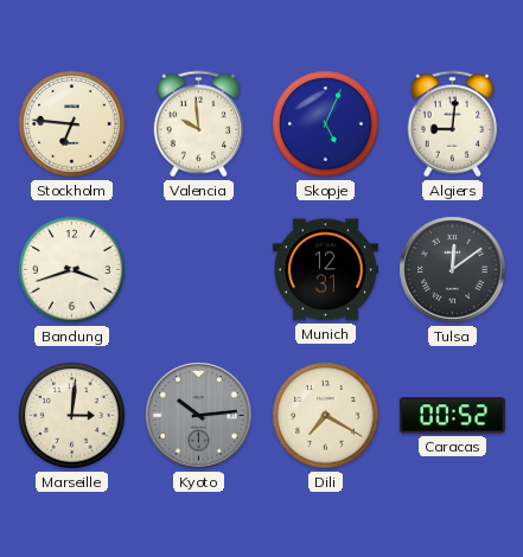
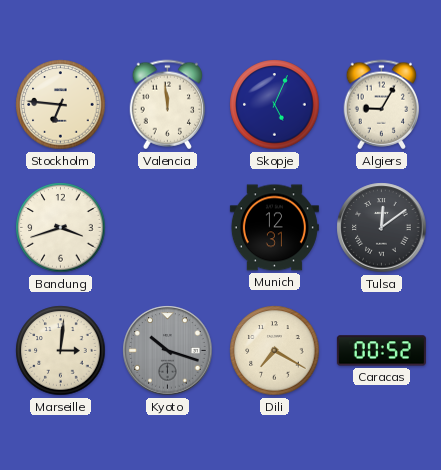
Valencia: 9:59 -> 11:59 (168, 105)
Algiers: 9:01 -> 9:05 (382, 105)
Kyoto: 10:14 -> 10:18 (168, 351)
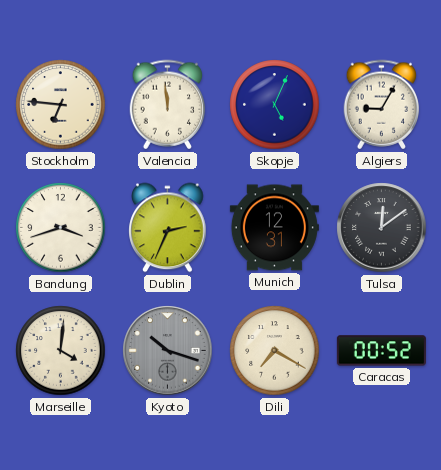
Dublin: none -> 2:34 (168, 228)
Marseille: 3:01 -> 4:01 (61, 351)
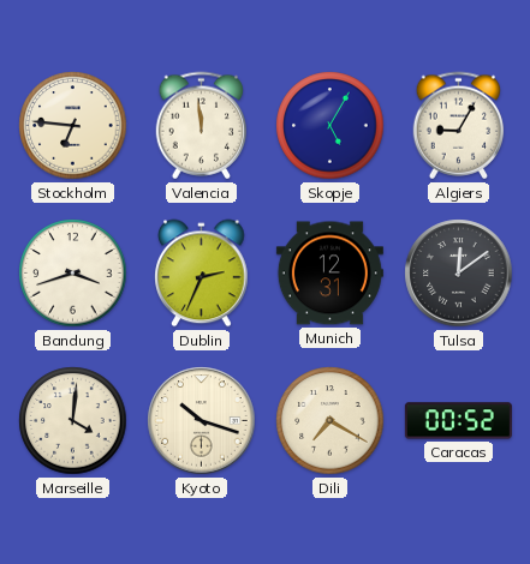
Skopje: 5:04 -> 5:05 (330, 126)
Kyoto dial: grey -> cream (202, 421)
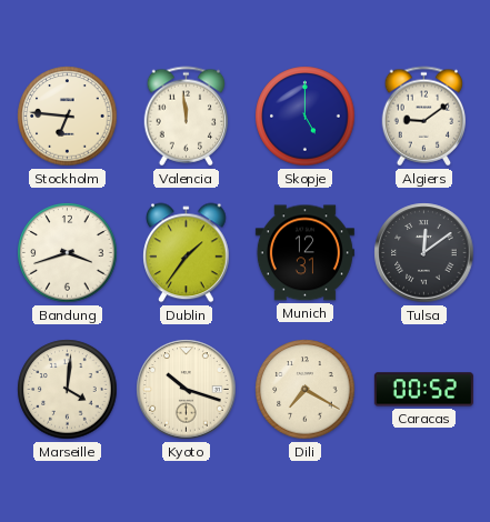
Skopje: 5:05 -> 5:00 (306, 117)
Algiers: 9:05 -> 9:09 (424, 117)
Dublin: 2:34 -> 1:36 (187, 253)
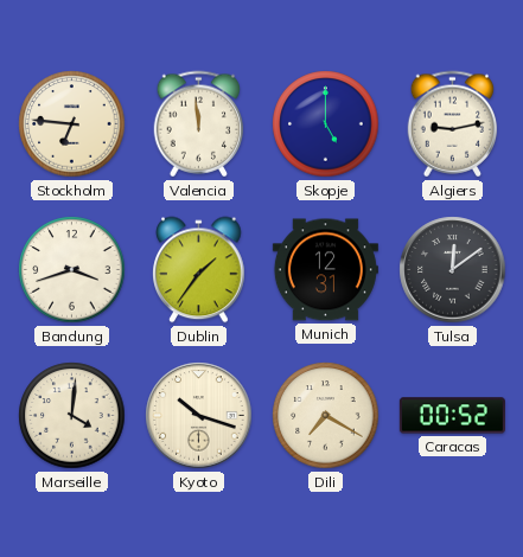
Algiers: 9:09 -> 9:13 (453, 124)
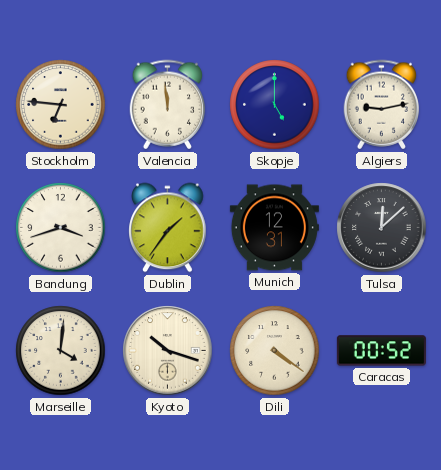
Tulsa: 12:09 -> 12:08 (382, 228)
Dili: 7:20 -> 4:21 (275, 351)
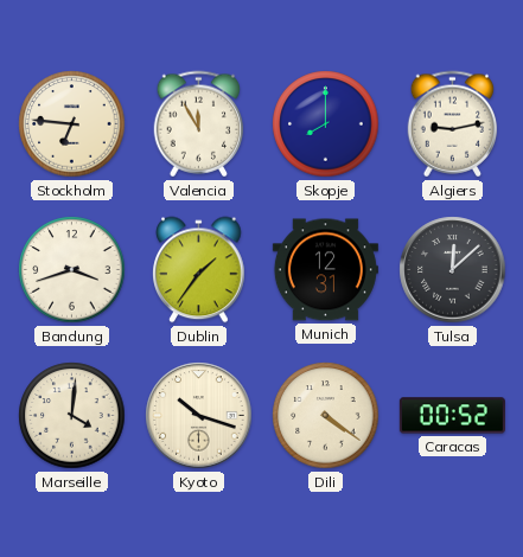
Valencia: 11:59 -> 11:55 (199, 124)
Skopje: 5:00 -> 8:00 (326, 124)
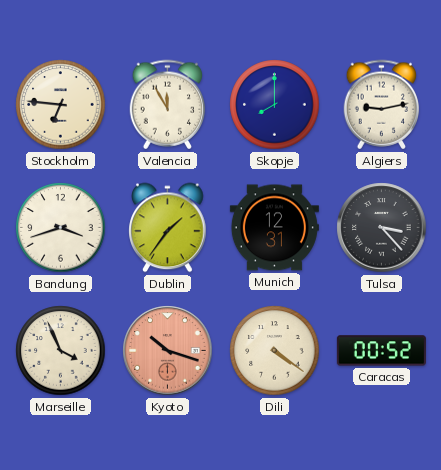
Tulsa: 12:08 -> 3:23 (382, 228)
Marseille: 4:01 -> 3:56 (61, 351)
Kyoto dial: cream -> salmon (168, 351)
